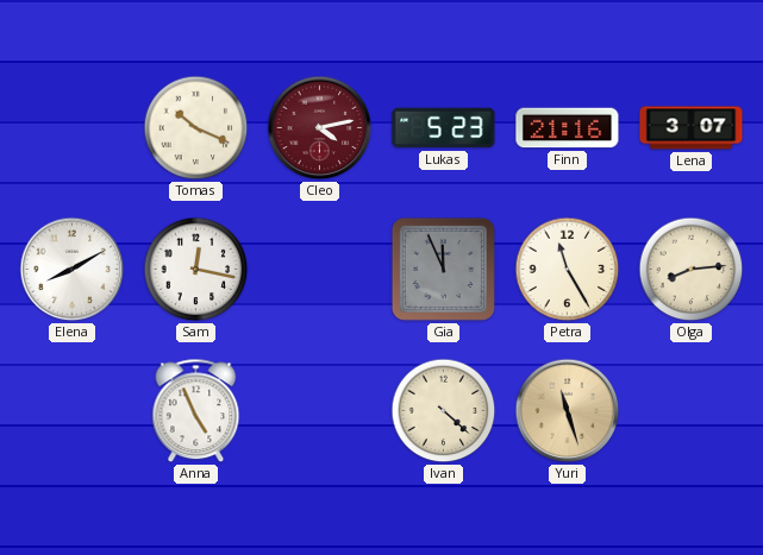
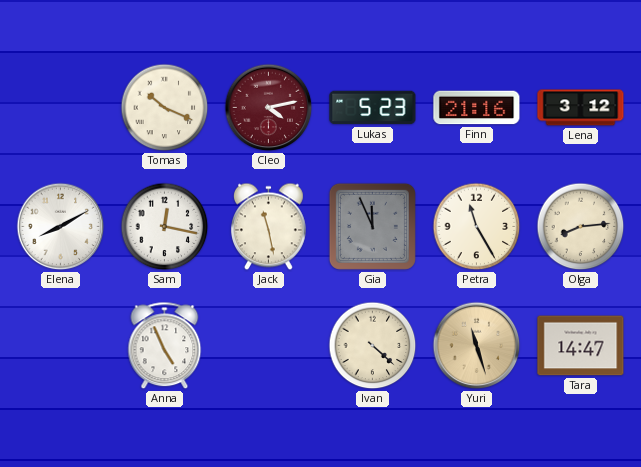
Lena: 3:07 -> 3:12 (581, 108)
Jack: none -> 11:28 (268, 227)
Tara: none -> 14:47 (581, 346)
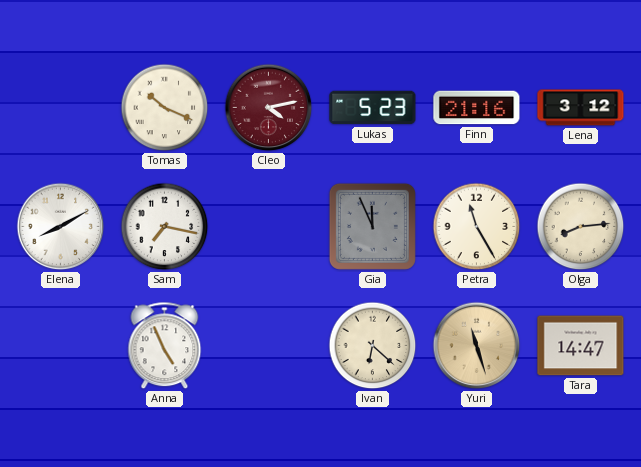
Sam: 12:17 -> 7:17 (165, 227)
Jack: 11:28 -> none (268, 227)
Ivan: 4:22 -> 6:22 (373, 346)
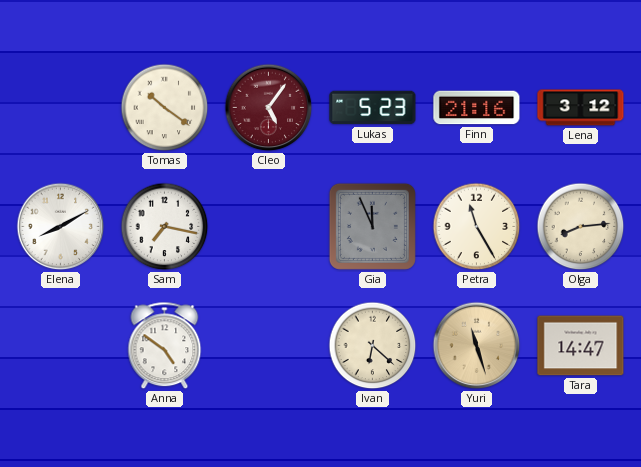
Tomas: 10:19 -> 10:21 (165, 108)
Cleo: 4:13 -> 5:06 (269, 108)
Anna: 4:56 -> 4:51 (165, 346)
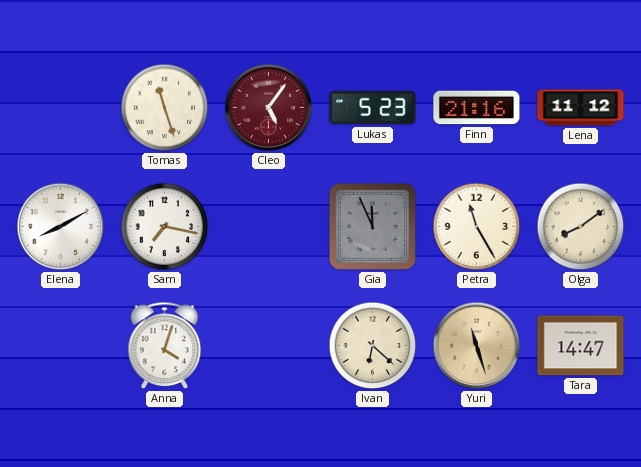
Tomas: 10:21 -> 11:27 (165, 108)
Lena: 3:12 -> 11:12 (581, 108)
Olga: 8:14 -> 8:09 (581, 227)
Anna: 4:51 -> 4:03 (165, 346)
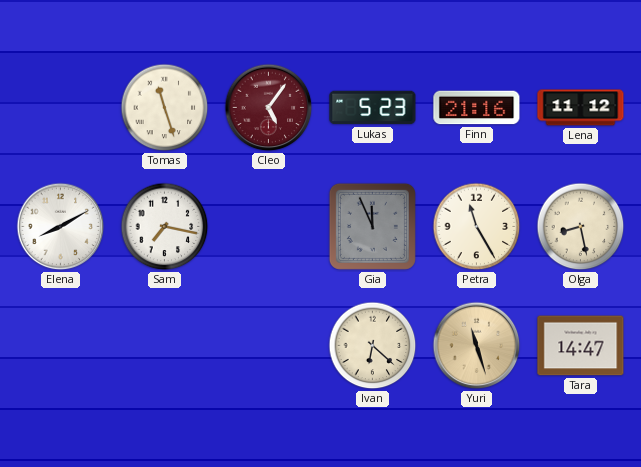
Olga: 8:09 -> 8:28 (581, 227)
Anna: 4:03 -> none (165, 346)
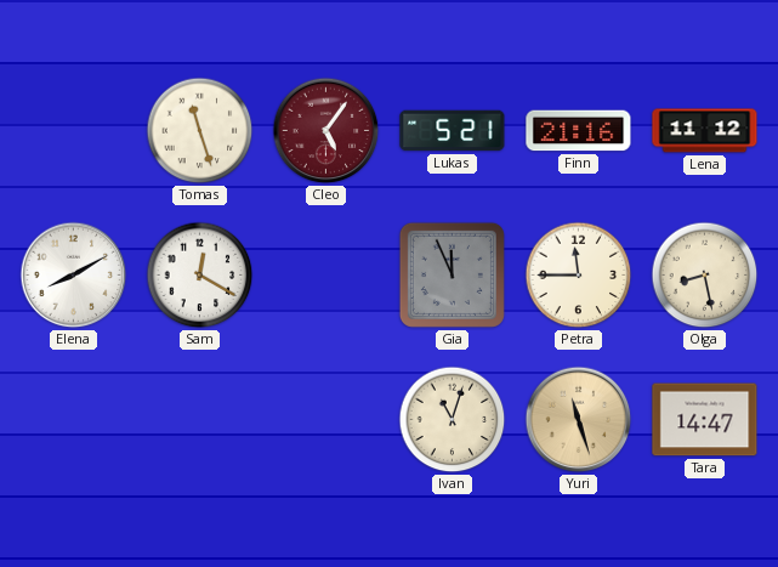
Lukas: 5:23 -> 5:21 (453, 131)
Sam: 7:17 -> 12:20 (200, 276)
Petra: 11:25 -> 11:45 (579, 276)
Ivan: 6:22 -> 11:03 (453, 420)
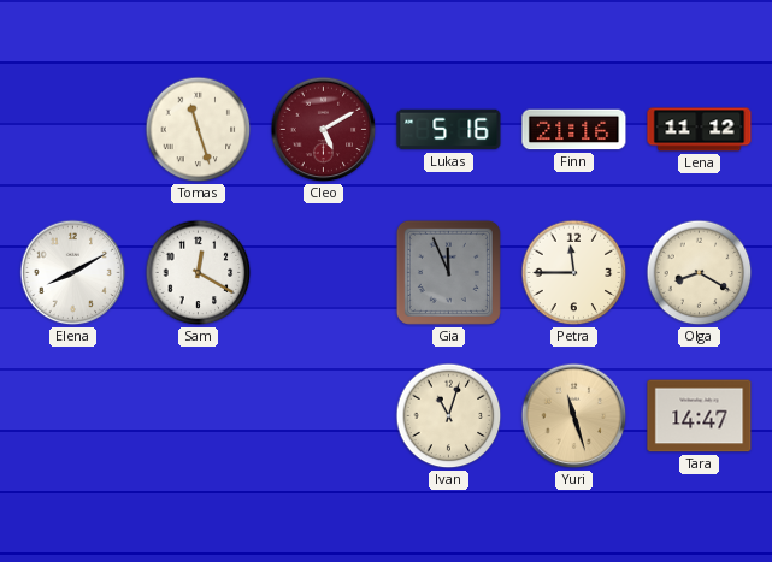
Cleo: 5:06 -> 5:10 (324, 130)
Lukas: 5:21 -> 5:16 (449, 130)
Olga: 8:28 -> 8:20 (700, 273)
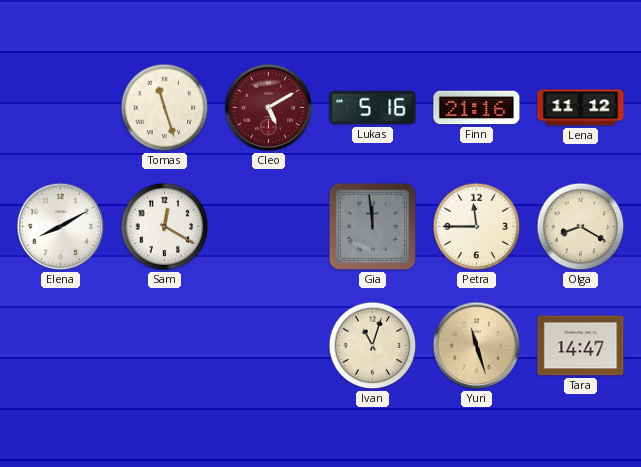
Gia: 11:56 -> 11:59 (372, 226)
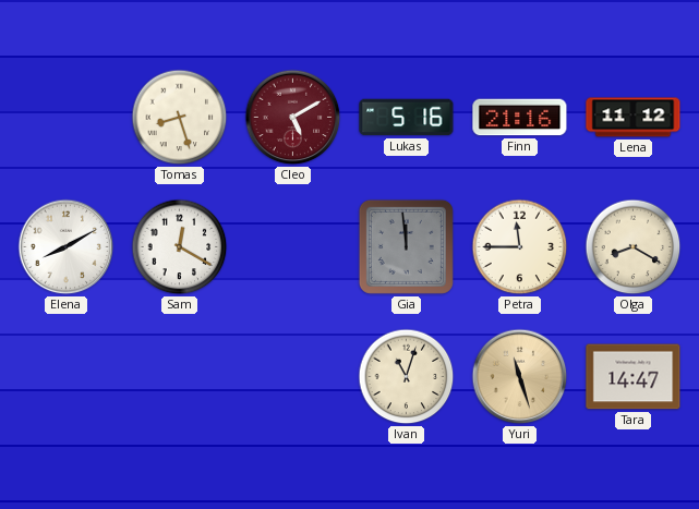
Tomas: 11:27 -> 8:27 (180, 118)
